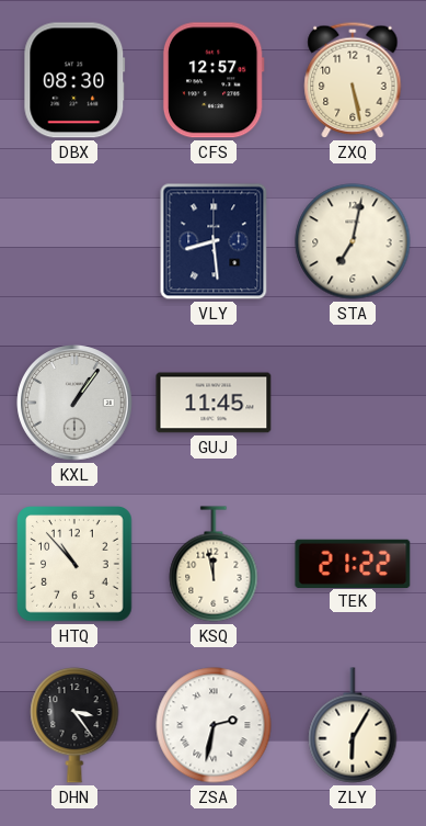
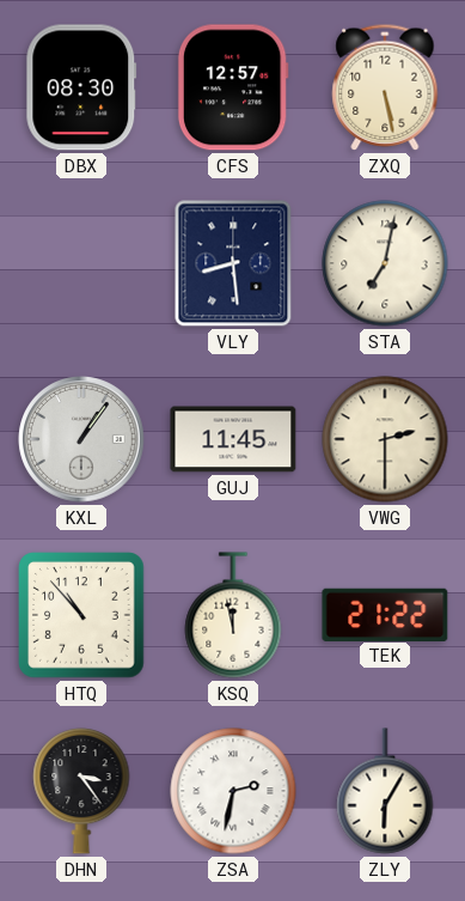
VWG: none -> 2:30 (385, 439)
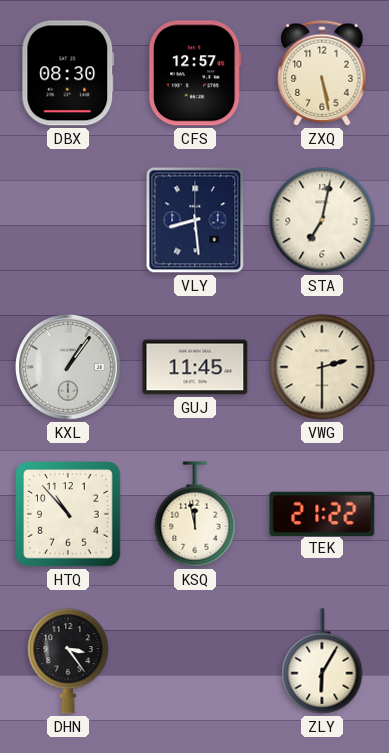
ZSA: 2:32 -> none (233, 791)
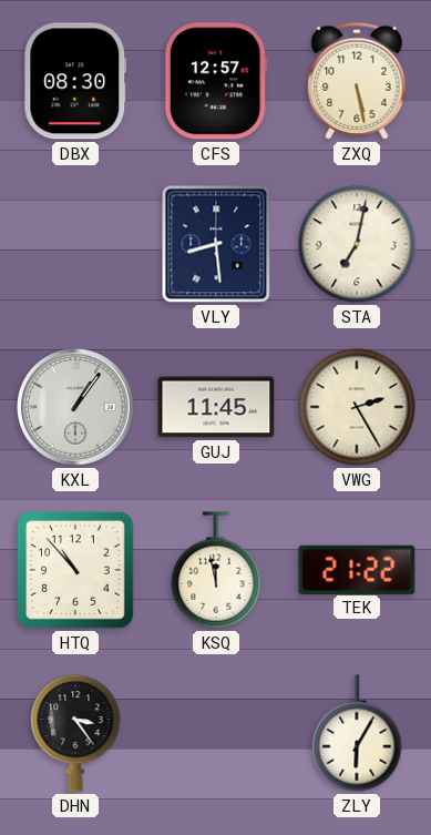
VWG: 2:30 -> 2:25 (357, 407)
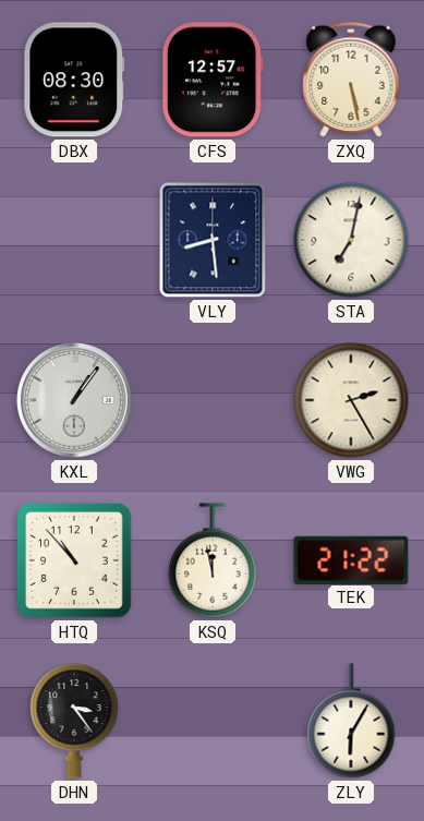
GUJ: 11:45 -> none (216, 407)
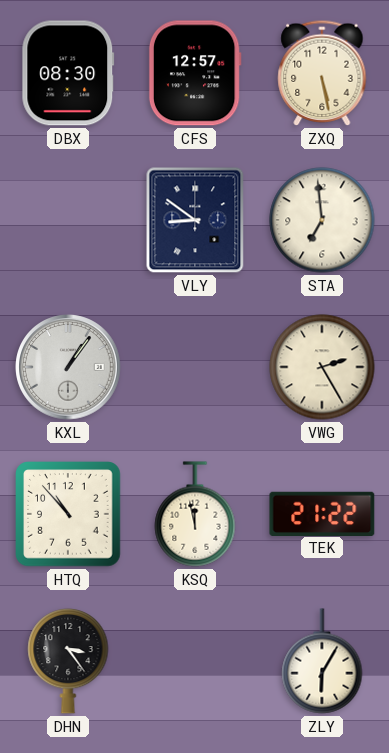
VLY: 8:29 -> 8:51 (195, 220)
STA: 7:02 -> 6:59 (322, 220)
